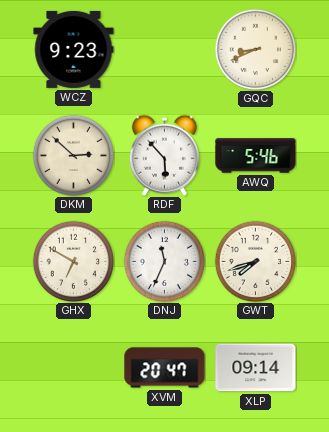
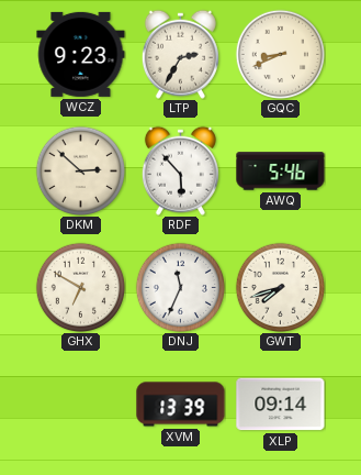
LTP: none -> 2:35 (180, 54)
XVM: 20:47 -> 13:39 (181, 405)
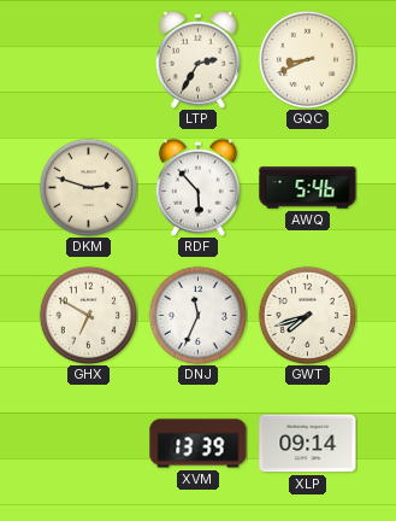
WCZ: 9:23 -> none (81, 54)
DKM: 2:52 -> 2:48 (88, 187)
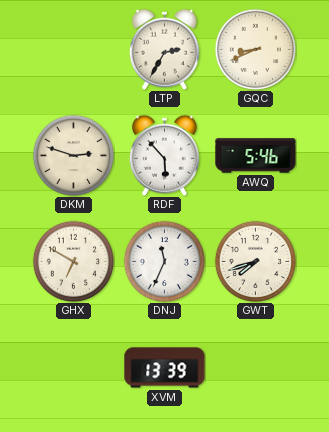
XLP: 09:14 -> none (308, 444)
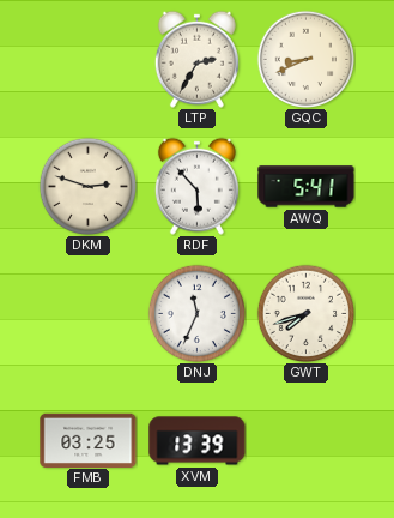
AWQ: 5:46 -> 5:41 (307, 187)
GHX: 6:50 -> none (73, 261)
FMB: none -> 03:25 (89, 440)
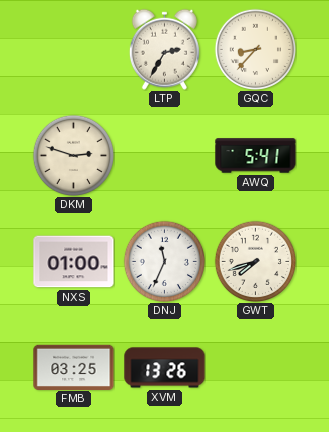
GQC: 8:41 -> 8:37 (255, 49)
RDF: 5:53 -> none (196, 186)
NXS: none -> 01:00 (74, 262)
XVM: 13:39 -> 13:26 (165, 368)
